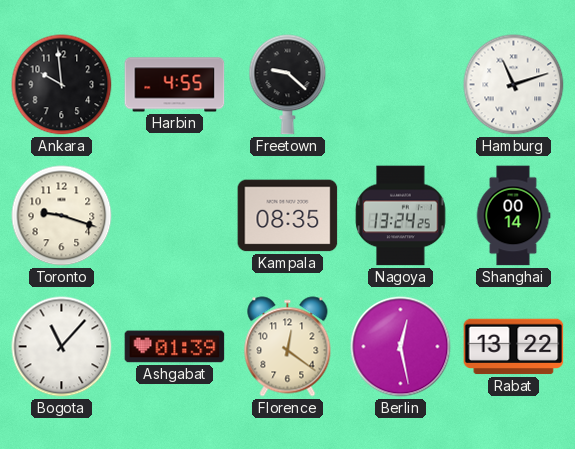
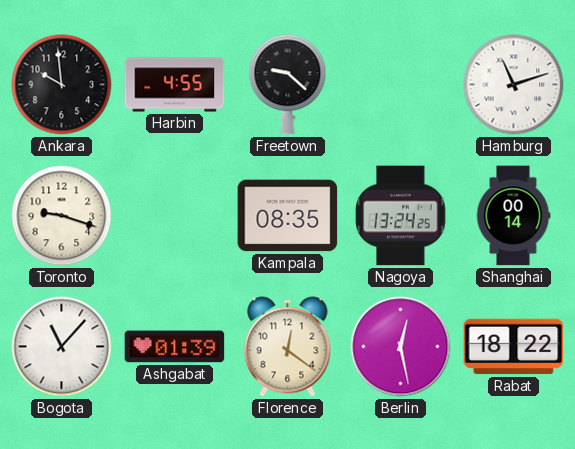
Rabat: 13:22 -> 18:22 (514, 347)
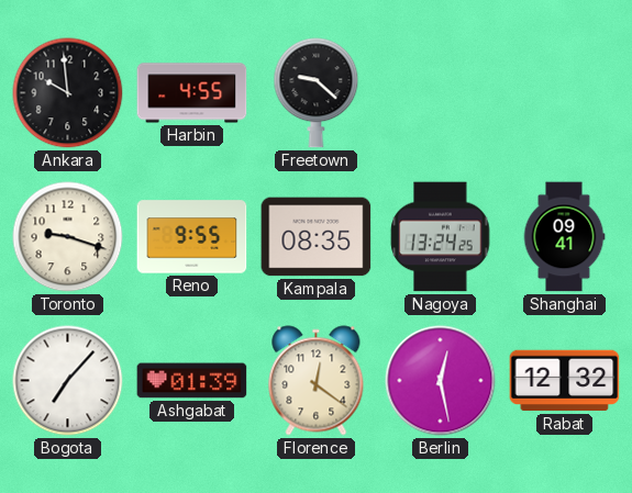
Hamburg: 11:12 -> none (514, 85)
Reno: none -> 9:55 (192, 237)
Shanghai: 00:14 -> 09:41 (564, 237)
Bogota: 11:07 -> 7:07 (68, 381)
Rabat: 18:22 -> 12:32 (565, 381)
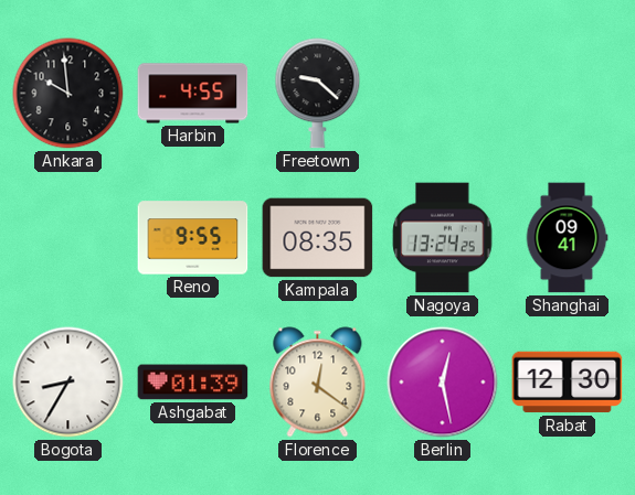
Toronto: 9:18 -> none (68, 237)
Bogota: 7:07 -> 8:35 (68, 383)
Rabat: 12:32 -> 12:30 (568, 383)
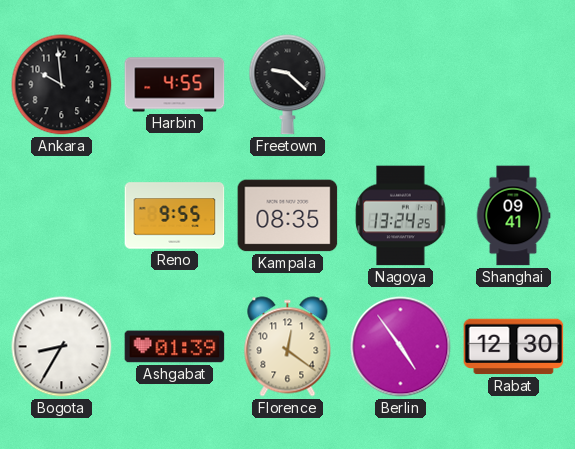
Berlin: 12:28 -> 4:54 (401, 347)
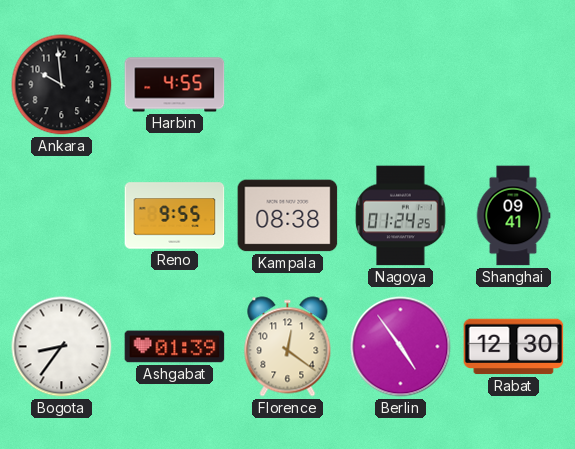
Freetown: 9:22 -> none (288, 85)
Kampala: 08:35 -> 08:38 (288, 216)
Nagoya: 13:24 -> 01:24 (401, 216)
Bogota: 8:35 -> 8:36 (62, 347)
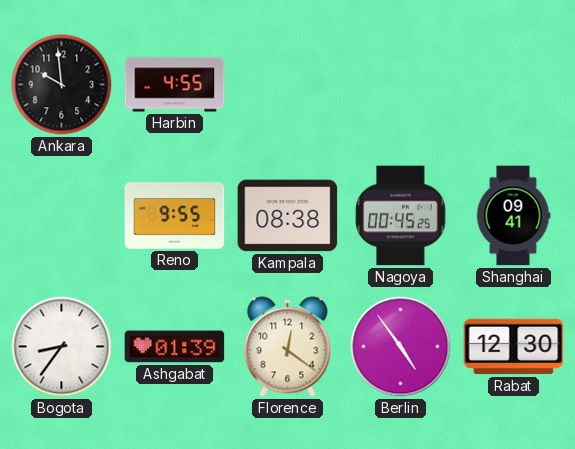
Nagoya: 01:24 -> 00:45 (401, 216)
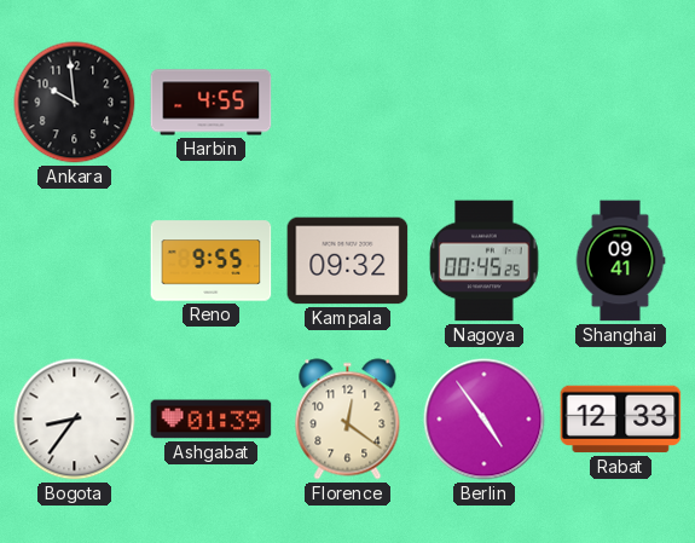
Kampala: 08:38 -> 09:32 (348, 261)
Rabat: 12:30 -> 12:33 (621, 420)
